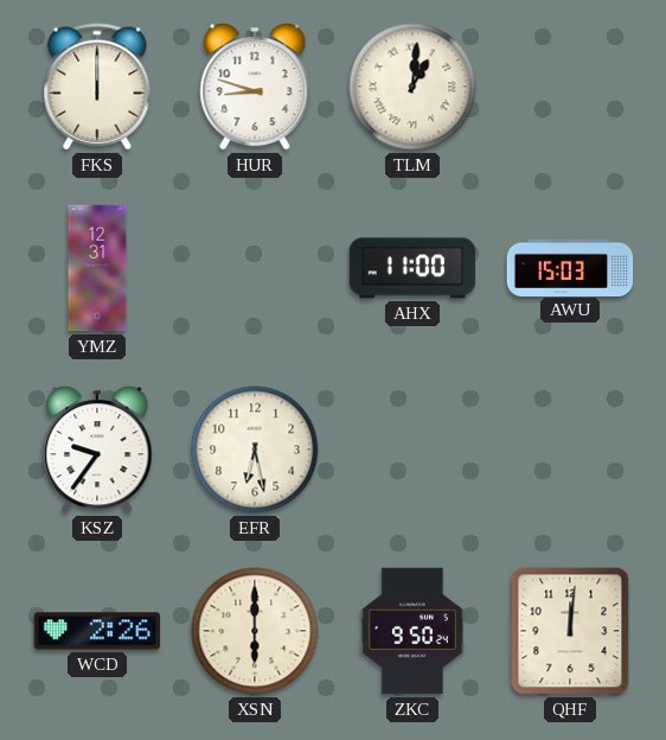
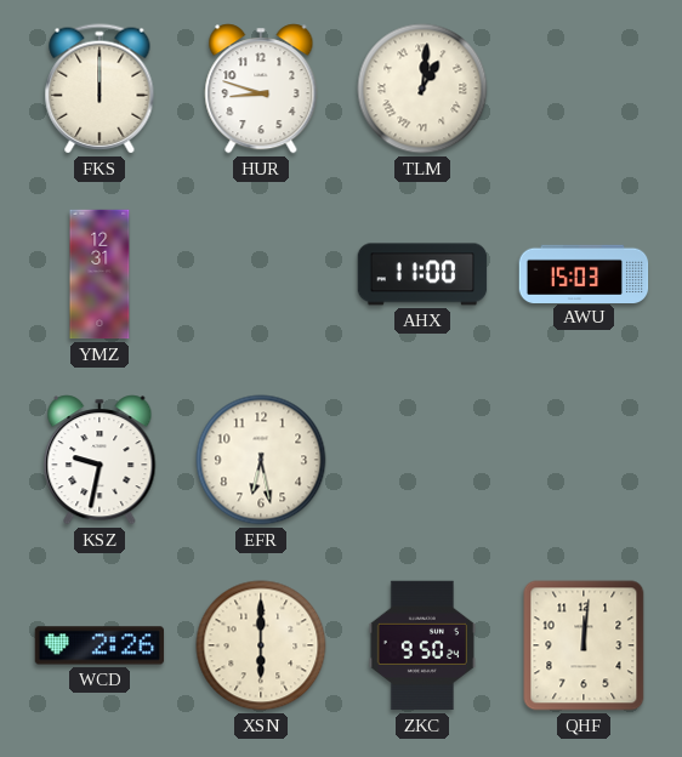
KSZ: 9:36 -> 9:32 (100, 460)
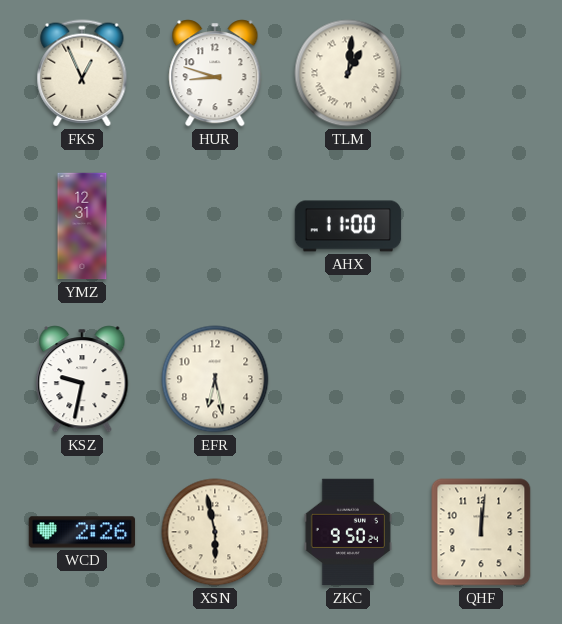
FKS: 12:00 -> 12:56 (82, 73)
AWU: 15:03 -> none (584, 273)
XSN: 6:00 -> 5:58 (215, 532)
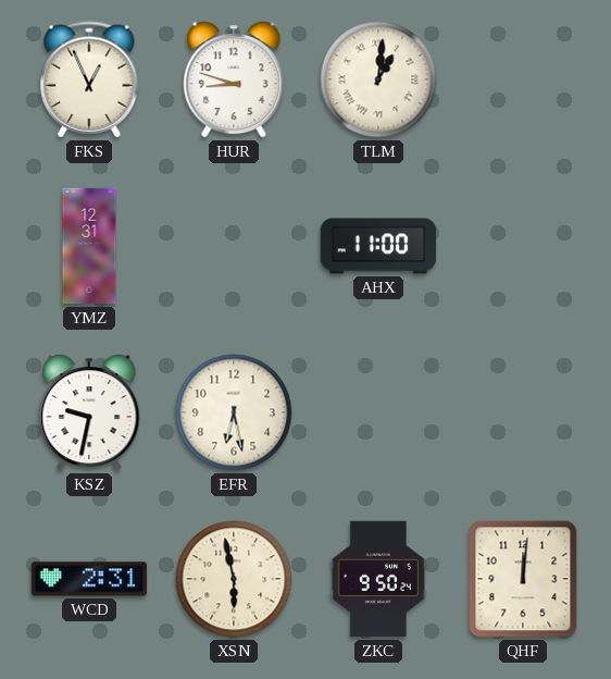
WCD: 2:26 -> 2:31 (89, 579)
